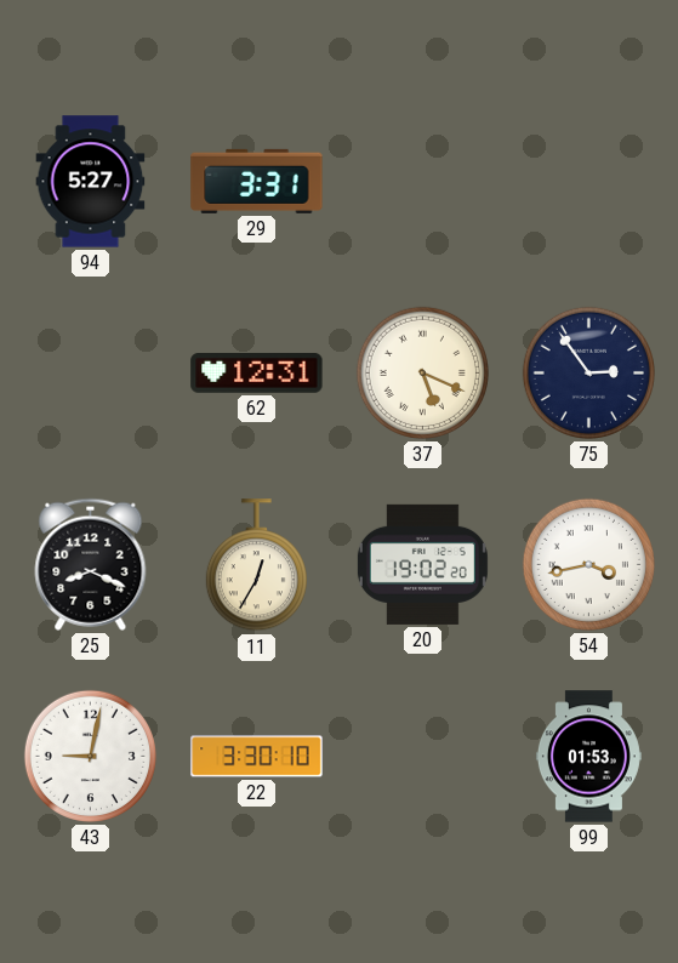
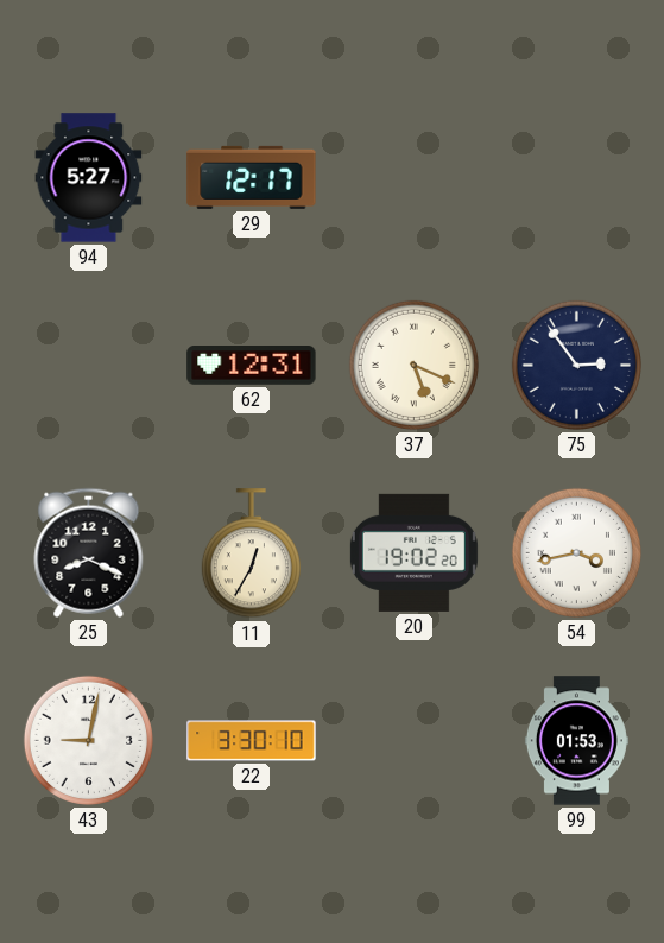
29: 3:31 -> 12:17 (252, 177)
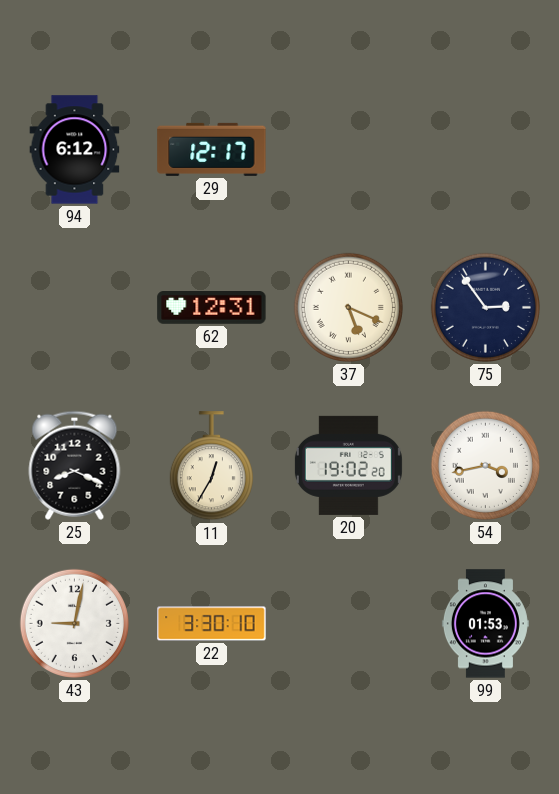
94: 5:27 -> 6:12 (75, 150)
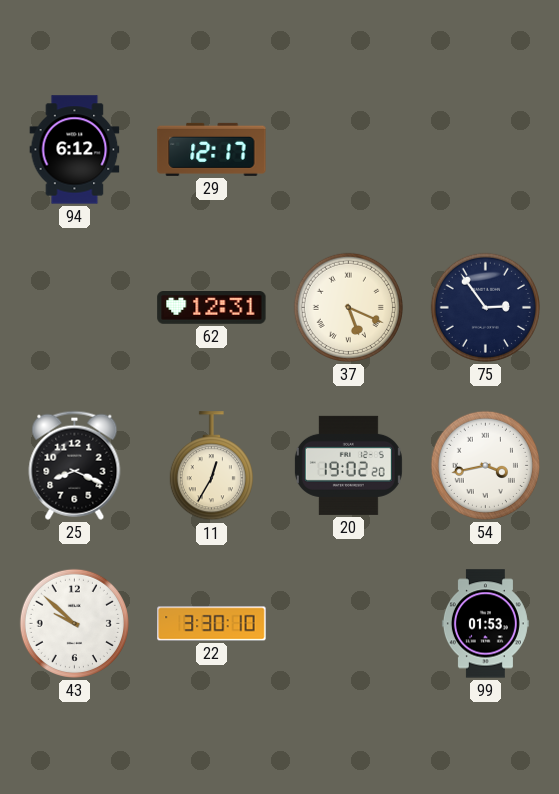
43: 9:02 -> 9:52 (74, 623)
